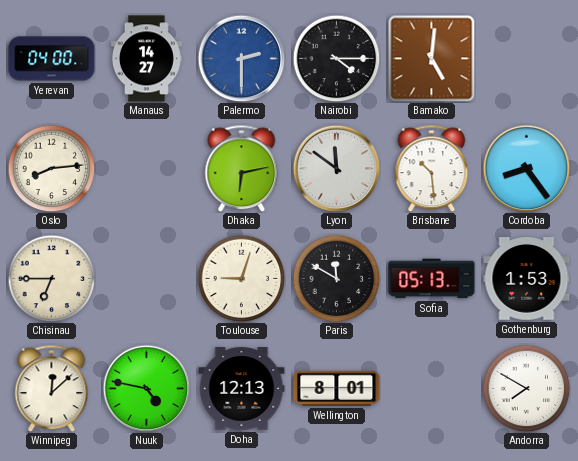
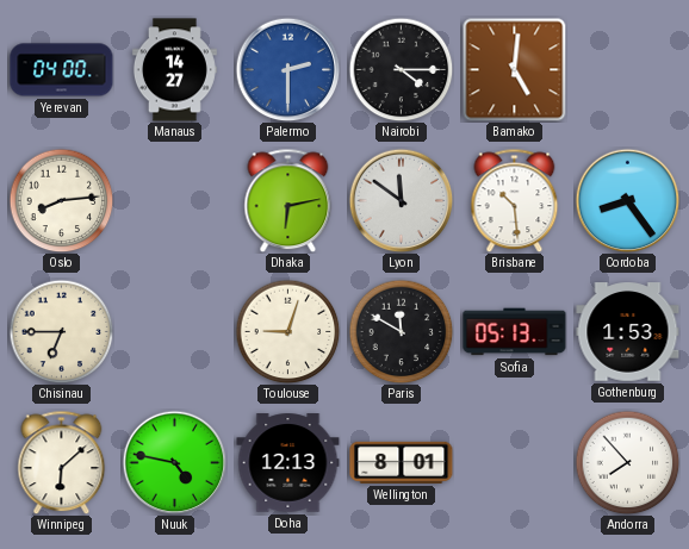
Winnipeg: 12:08 -> 6:08 (62, 462)
Andorra: 7:50 -> 7:53 (627, 462)
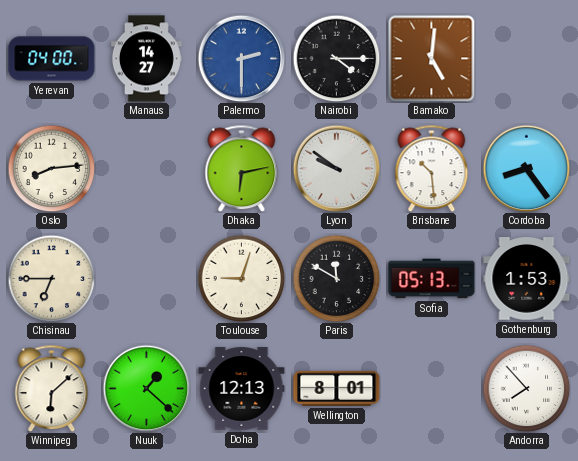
Lyon: 11:51 -> 9:51 (336, 168)
Nuuk: 4:47 -> 1:22 (146, 388)
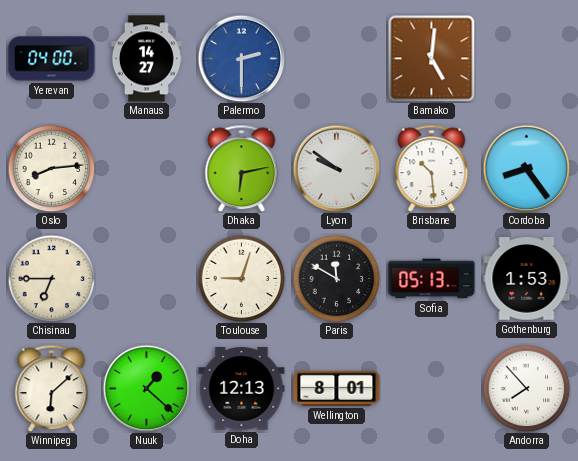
Nairobi: 4:15 -> none (336, 58)
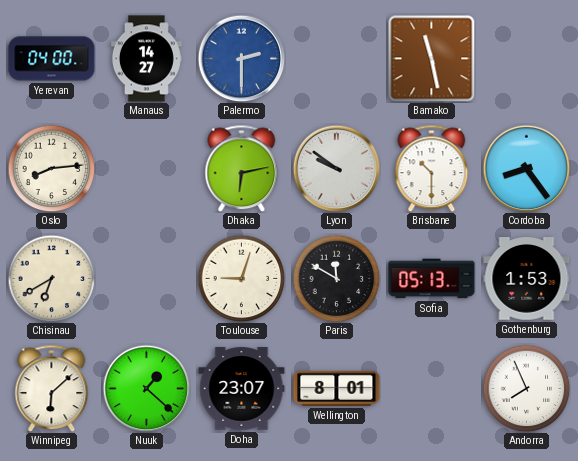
Bamako: 5:01 -> 11:28 (431, 58)
Brisbane: 10:29 -> 10:30 (432, 168)
Chisinau: 6:45 -> 6:40 (51, 278)
Doha: 12:13 -> 23:07 (242, 389)
Andorra: 7:53 -> 7:56 (526, 388)
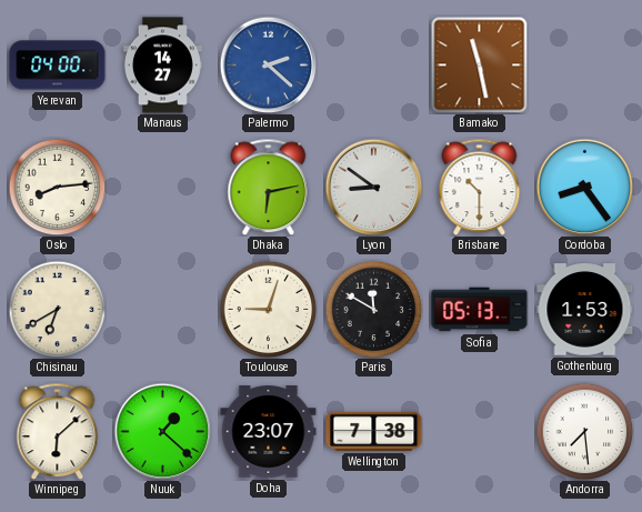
Palermo: 2:30 -> 2:22 (268, 64)
Lyon: 9:51 -> 8:51 (373, 187)
Wellington: 8:01 -> 7:38 (374, 431)
Andorra: 7:56 -> 7:29 (584, 431)
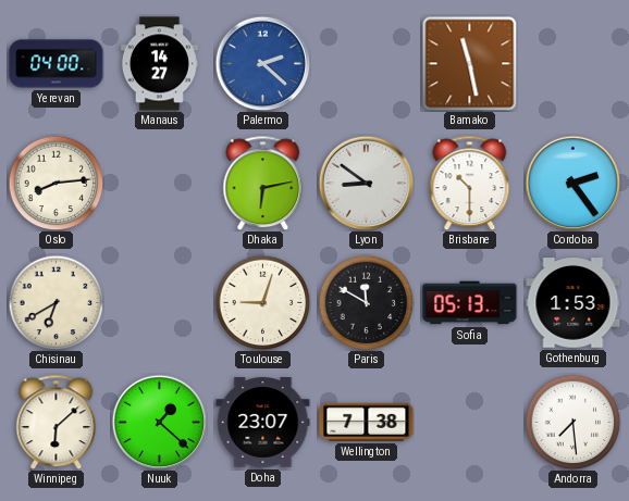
Cordoba: 8:24 -> 2:24 (572, 183)
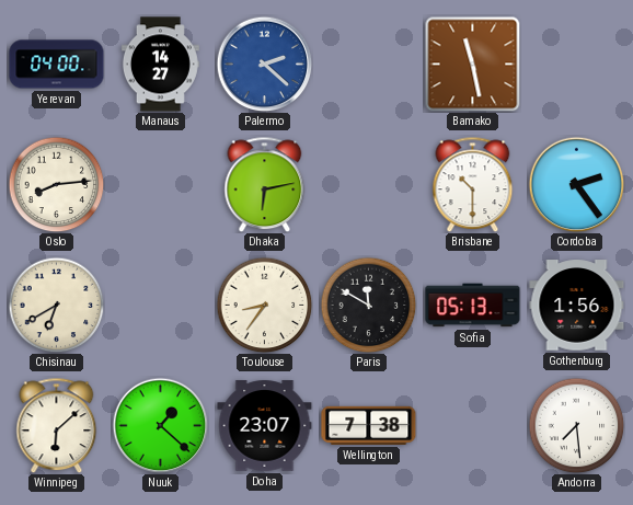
Lyon: 8:51 -> none (366, 183)
Toulouse: 9:03 -> 8:36 (264, 305)
Gothenburg: 1:53 -> 1:56 (577, 306)
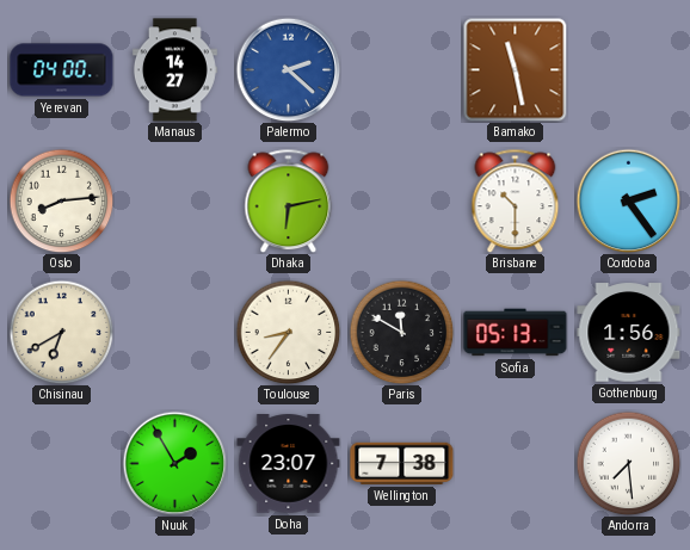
Winnipeg: 6:08 -> none (57, 425)
Nuuk: 1:22 -> 1:55 (174, 463)
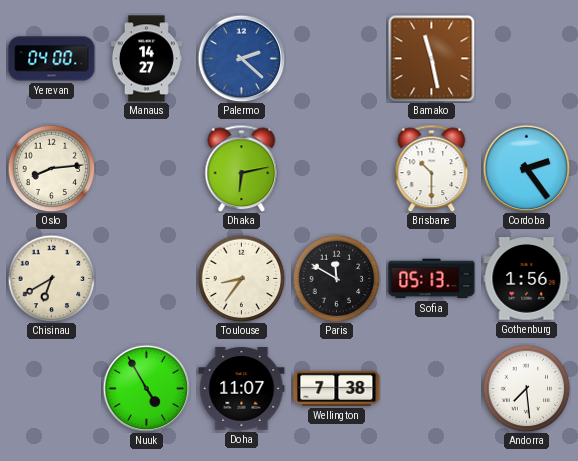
Nuuk: 1:55 -> 4:55 (146, 388)
Doha: 23:07 -> 11:07 (242, 389)
